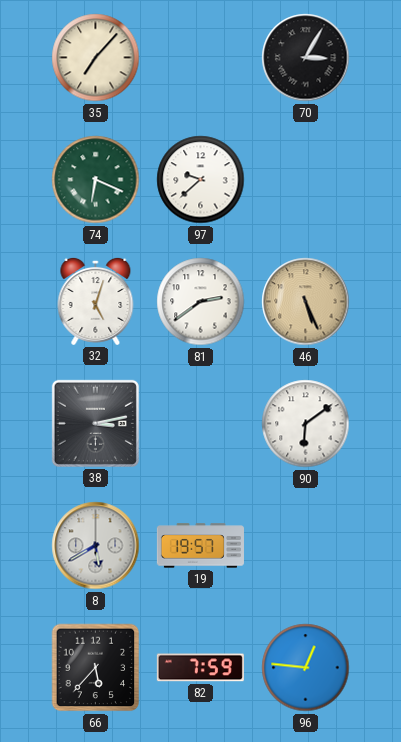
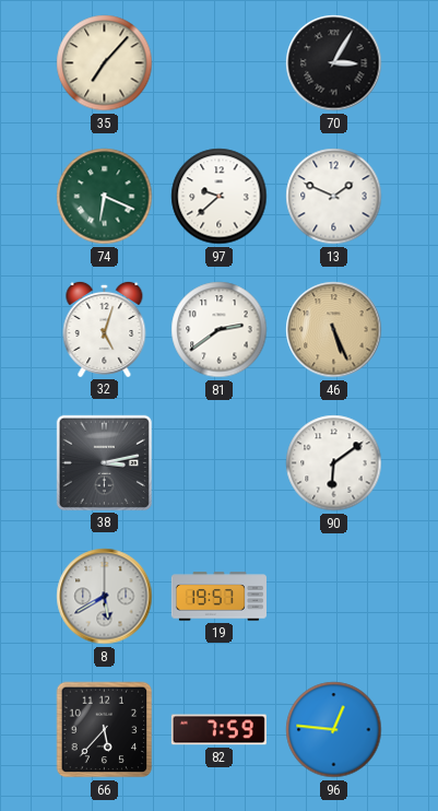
13: none -> 1:49 (334, 197)
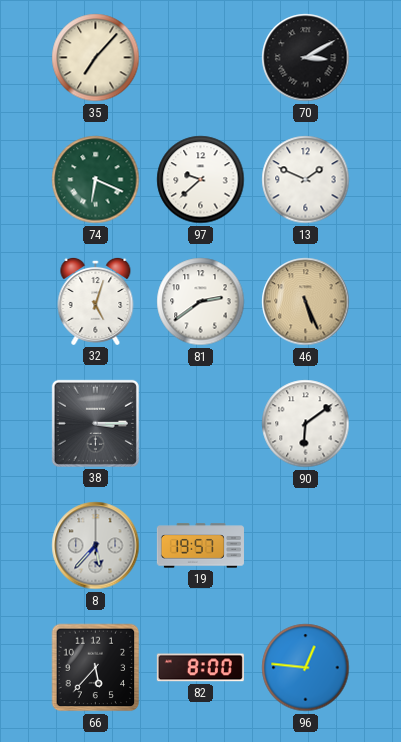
70: 3:05 -> 3:10 (306, 58)
38: 3:13 -> 3:15 (95, 423)
8: 5:40 -> 5:37 (96, 546)
82: 7:59 -> 8:00 (200, 668)
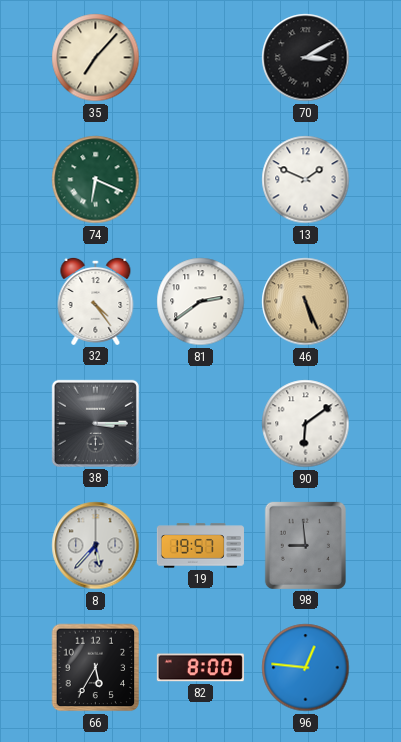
97: 9:38 -> none (201, 180)
32: 5:03 -> 4:24 (96, 301)
98: none -> 8:59 (305, 545)
66: 5:37 -> 5:35 (96, 668)
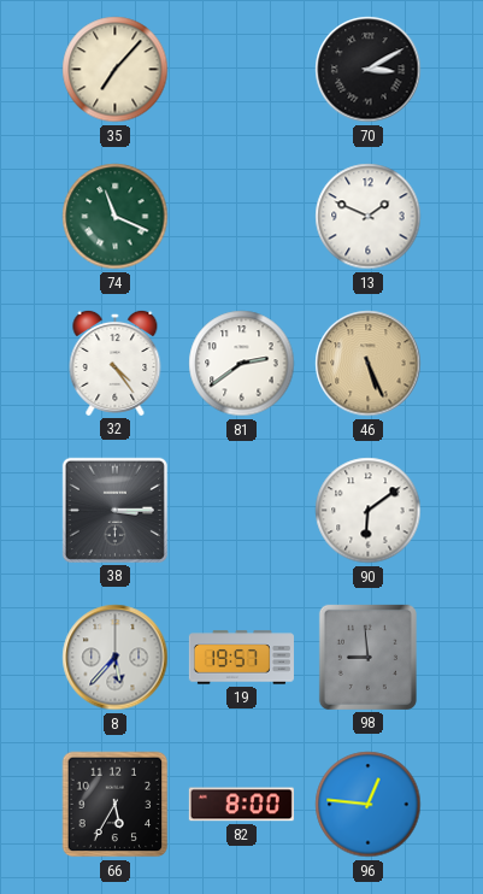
74: 6:19 -> 11:19 (116, 217)
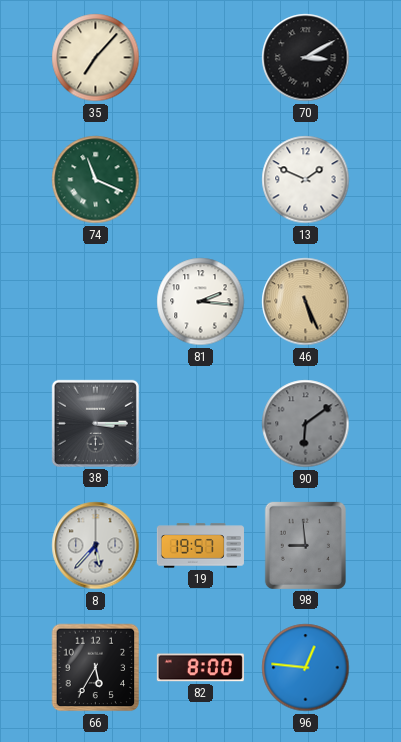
32: 4:24 -> none (116, 363)
81: 2:39 -> 2:16 (201, 302)
90 dial: white -> grey (306, 424)
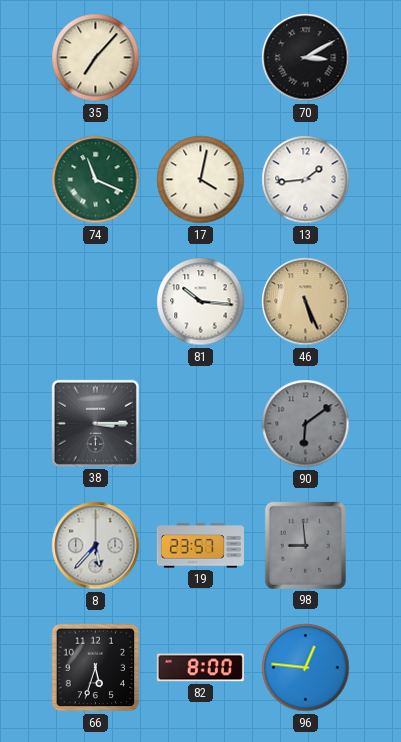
17: none -> 4:02 (201, 180)
13: 1:49 -> 1:44 (306, 180)
81: 2:16 -> 10:16 (201, 302)
19: 19:57 -> 23:57 (200, 546)
66: 5:35 -> 5:33 (96, 668)
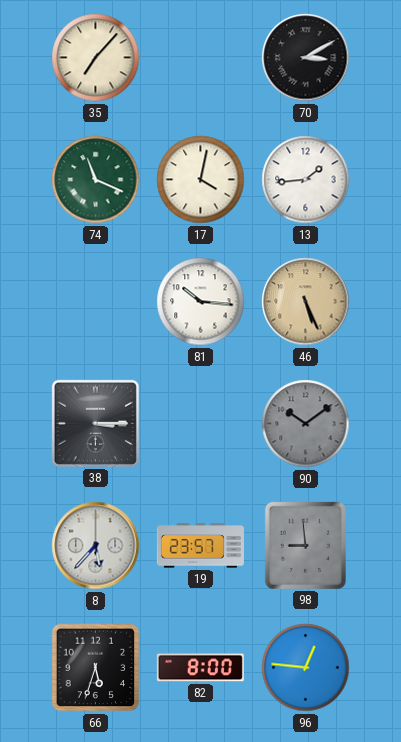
90: 6:09 -> 10:09 (306, 424)
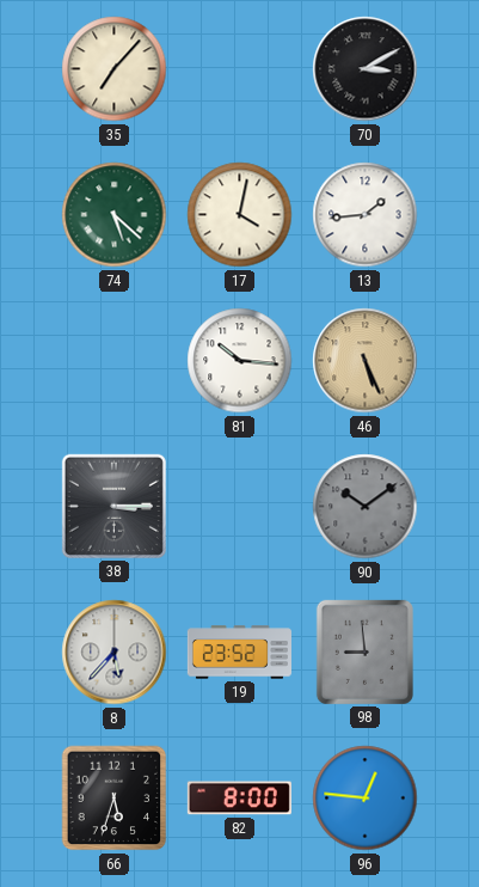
74: 11:19 -> 5:22 (115, 215)
19: 23:57 -> 23:52 (239, 653)
